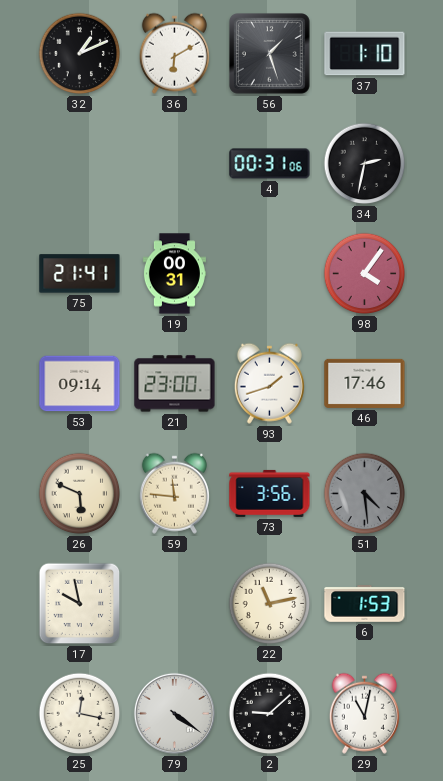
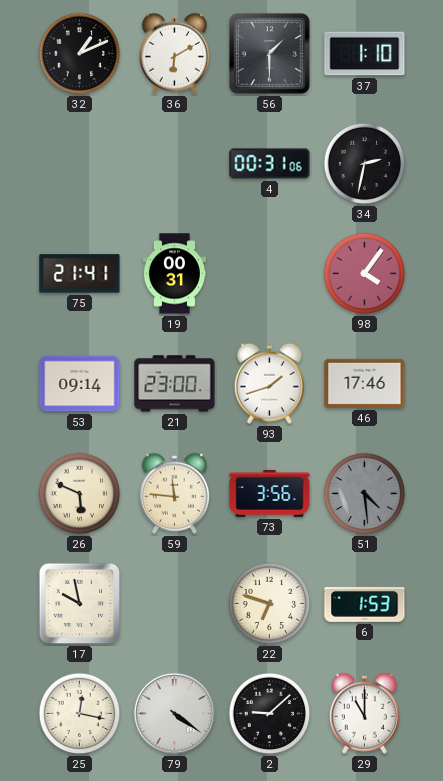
56: 1:27 -> 1:30 (270, 54)
22: 11:13 -> 6:48 (270, 604)
29: 11:02 -> 11:00 (364, 713)
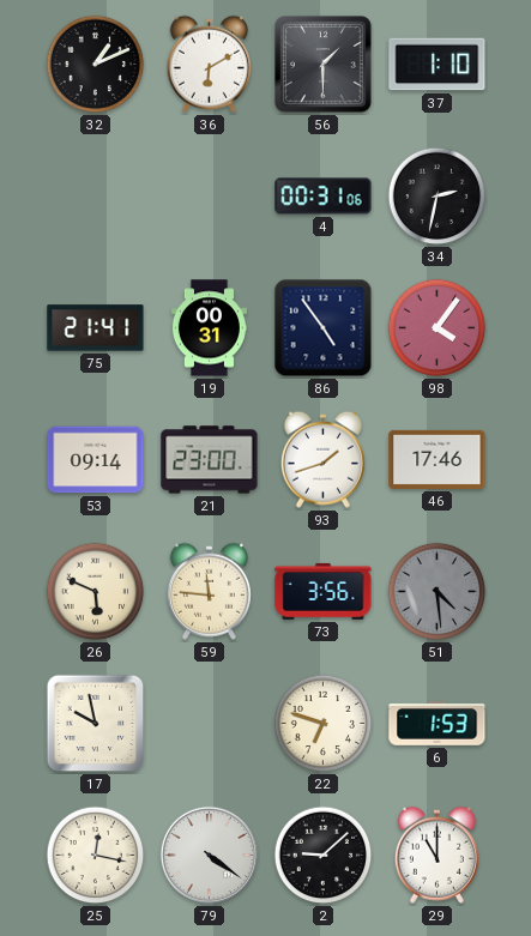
86: none -> 4:54 (324, 328)
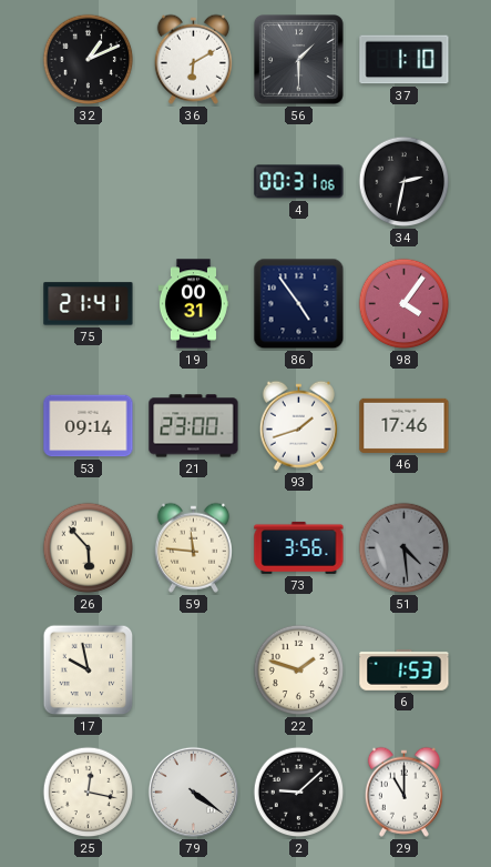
26: 5:49 -> 5:53 (89, 548)
22: 6:48 -> 1:48 (299, 671)
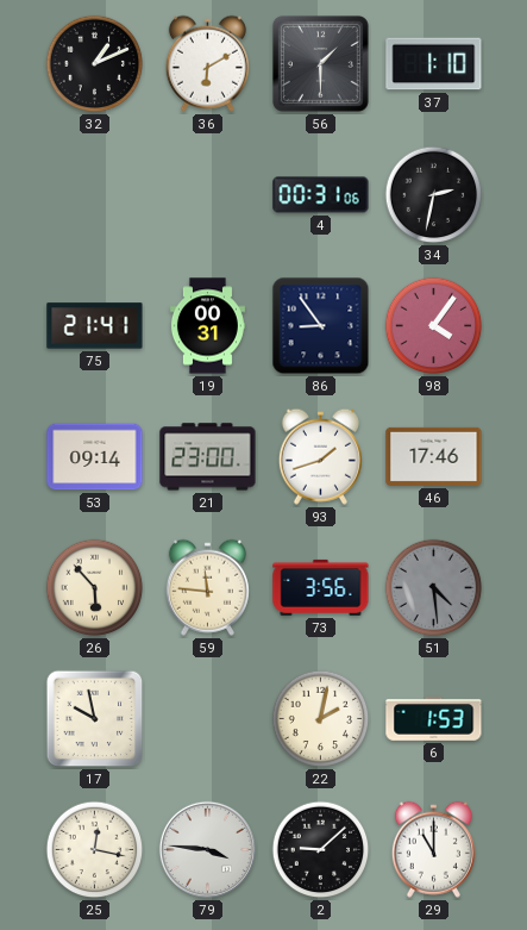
86: 4:54 -> 8:54 (321, 326)
22: 1:48 -> 2:02 (321, 719)
79: 4:21 -> 3:46 (207, 849)
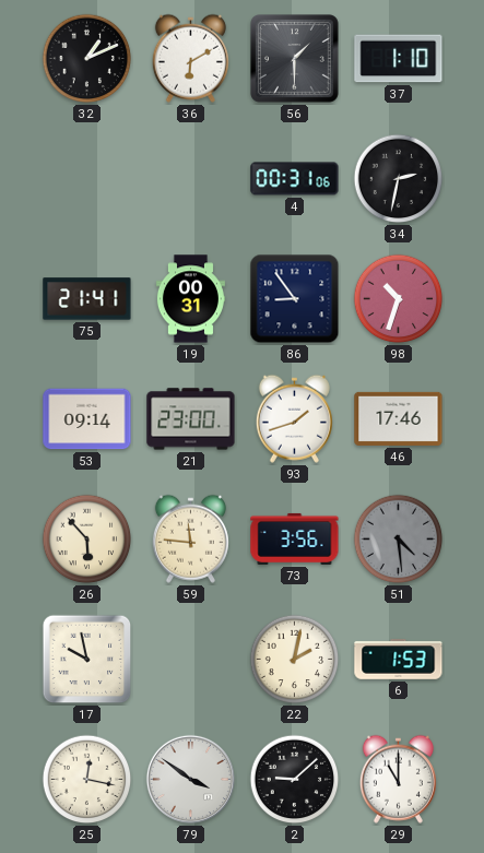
98: 4:06 -> 10:33 (399, 299)
79: 3:46 -> 3:51 (190, 779)
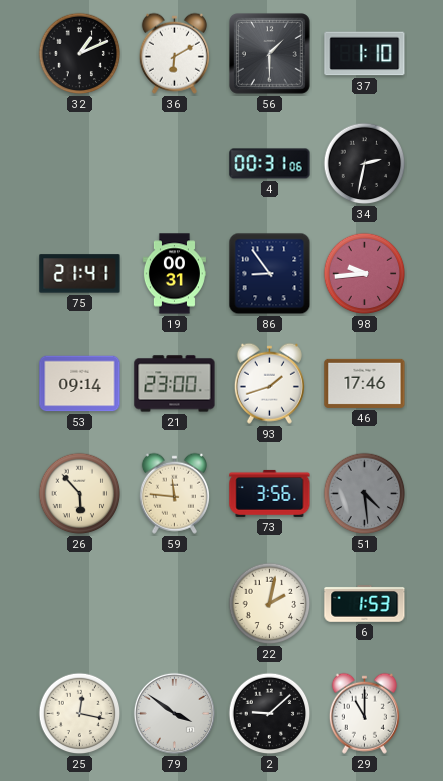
98: 10:33 -> 9:44 (365, 274)
17: 9:58 -> none (87, 660)
